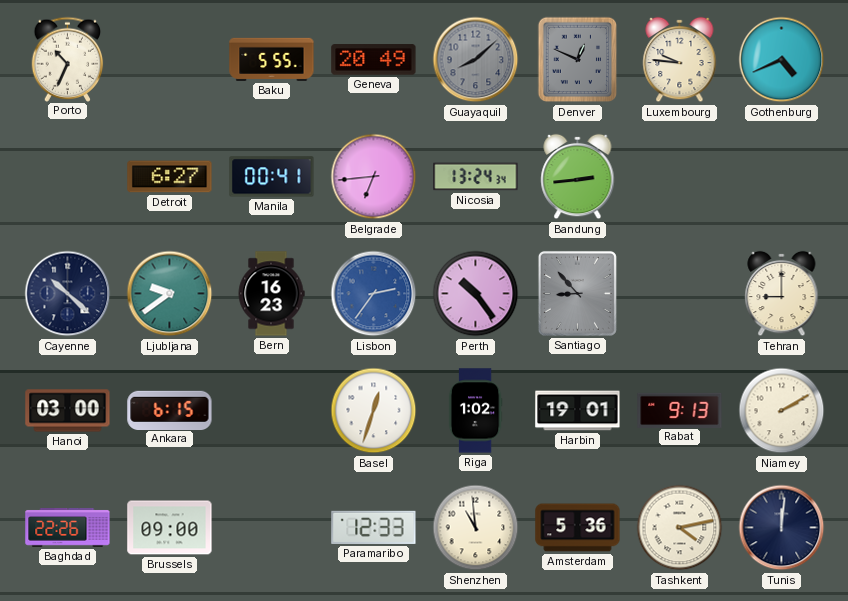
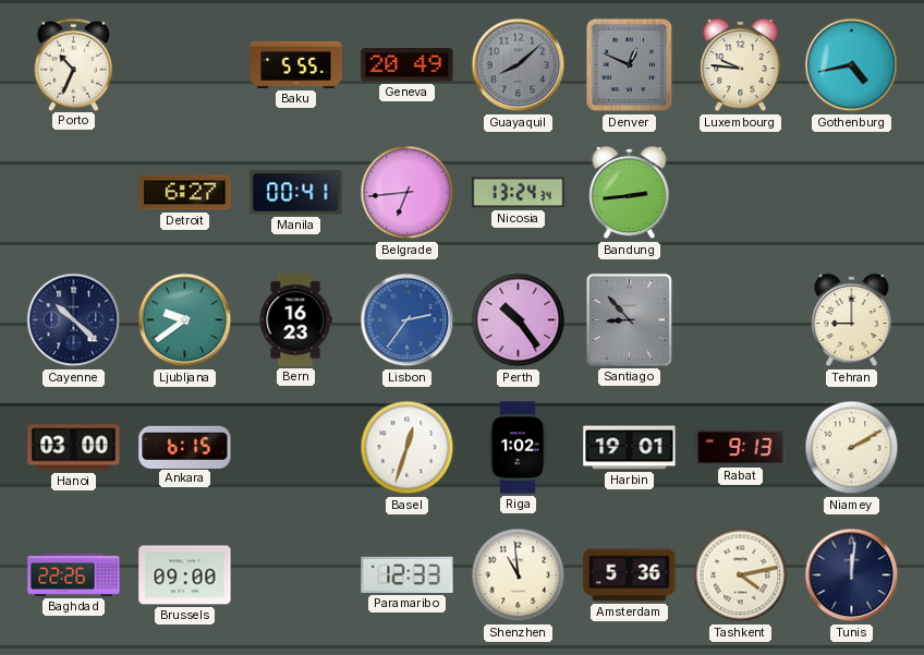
Gothenburg: 4:41 -> 4:43 (852, 65)
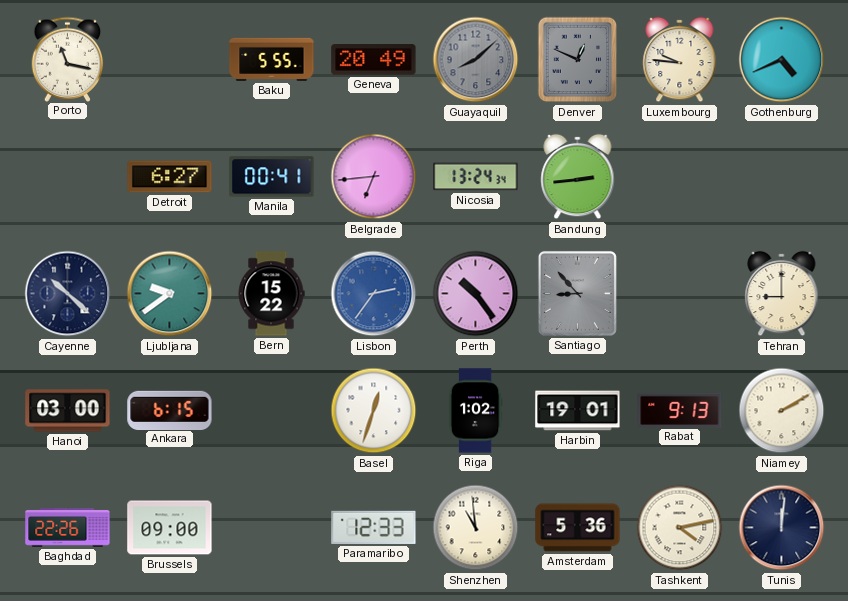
Porto: 10:34 -> 11:17 (68, 59)
Gothenburg: 4:43 -> 4:41 (782, 60)
Bern: 16:23 -> 15:22 (271, 294)
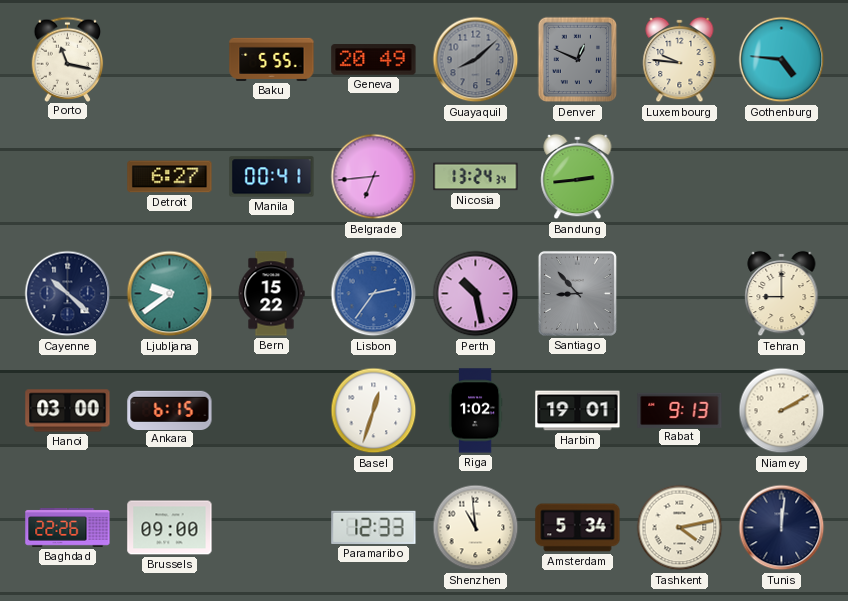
Gothenburg: 4:41 -> 4:46 (782, 60)
Perth: 10:24 -> 10:28 (476, 294)
Amsterdam: 5:36 -> 5:34 (578, 528)
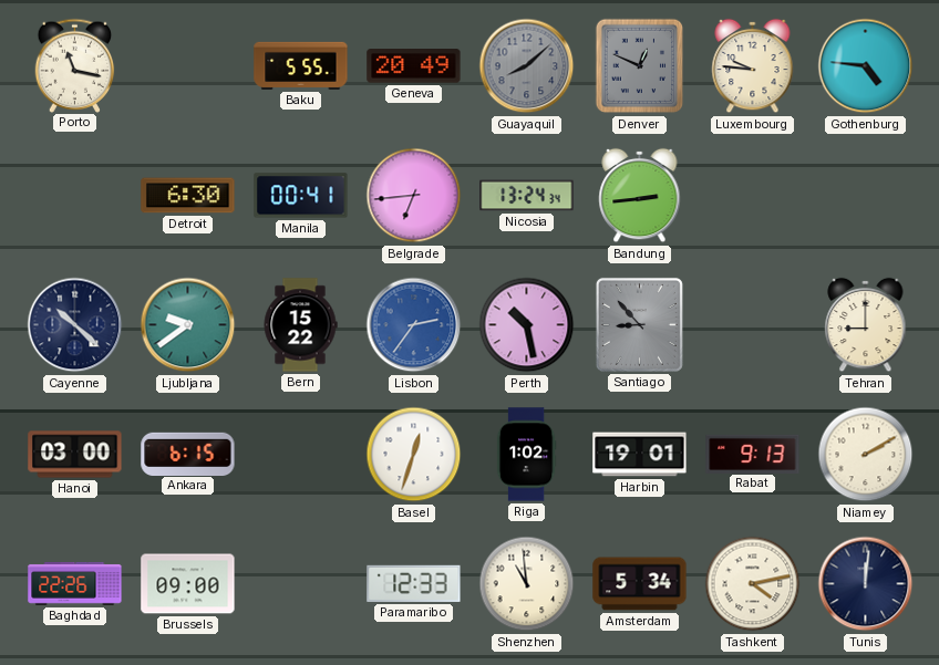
Detroit: 6:27 -> 6:30 (188, 196)
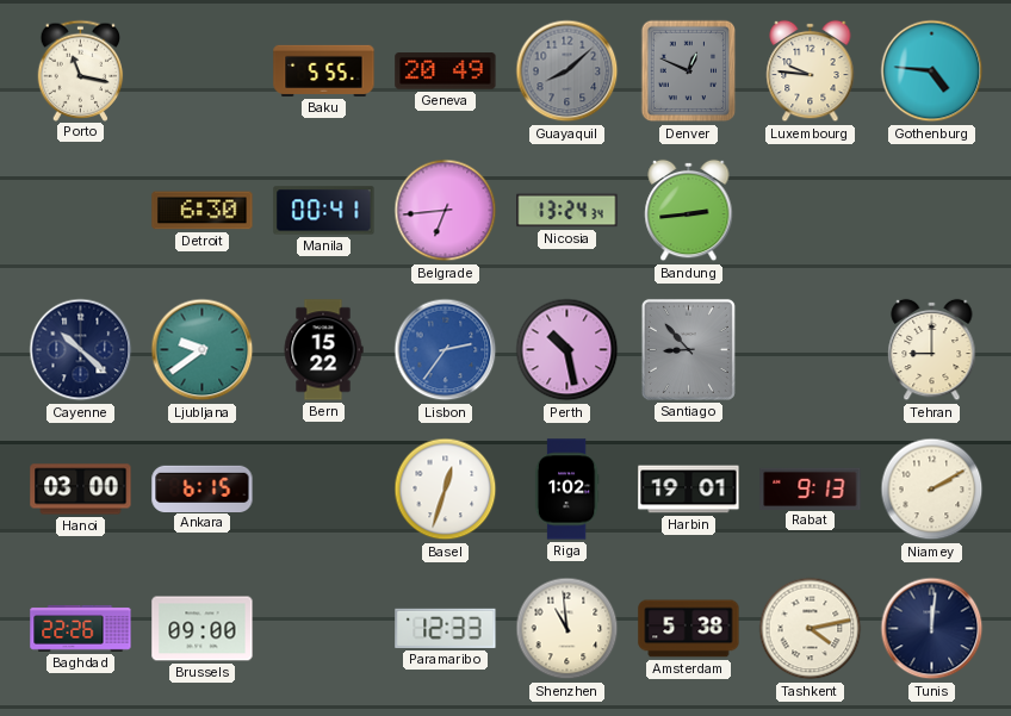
Amsterdam: 5:34 -> 5:38 (689, 629)
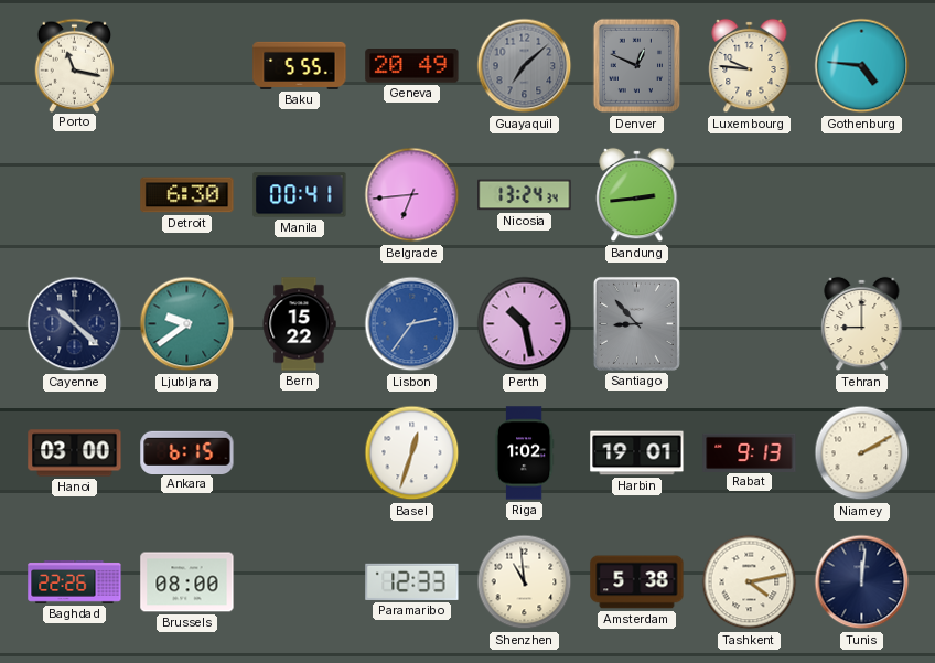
Guayaquil: 8:08 -> 7:08 (525, 66)
Brussels: 09:00 -> 08:00 (187, 582)
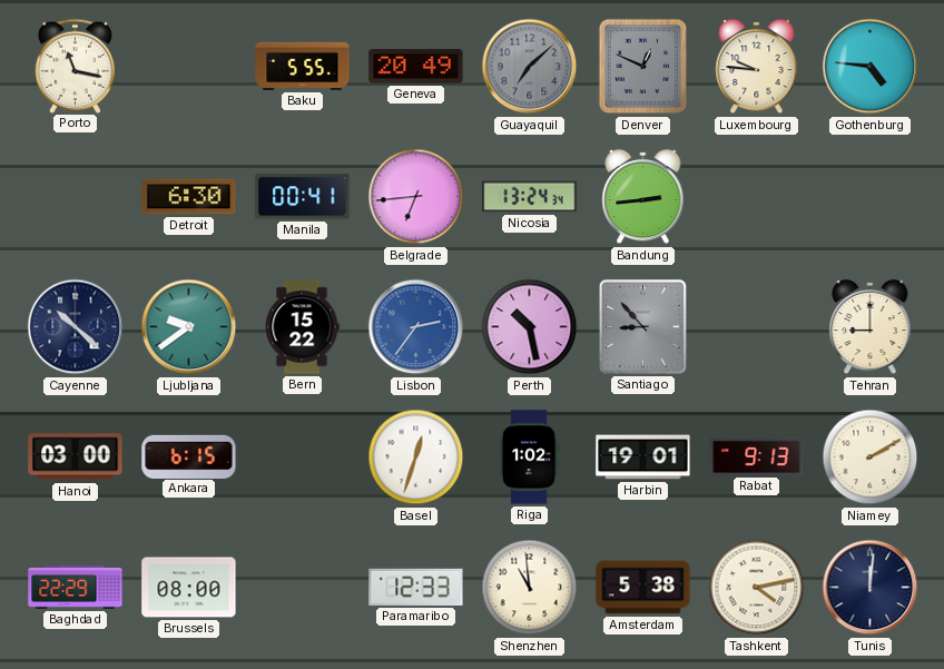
Baghdad: 22:26 -> 22:29 (76, 587)
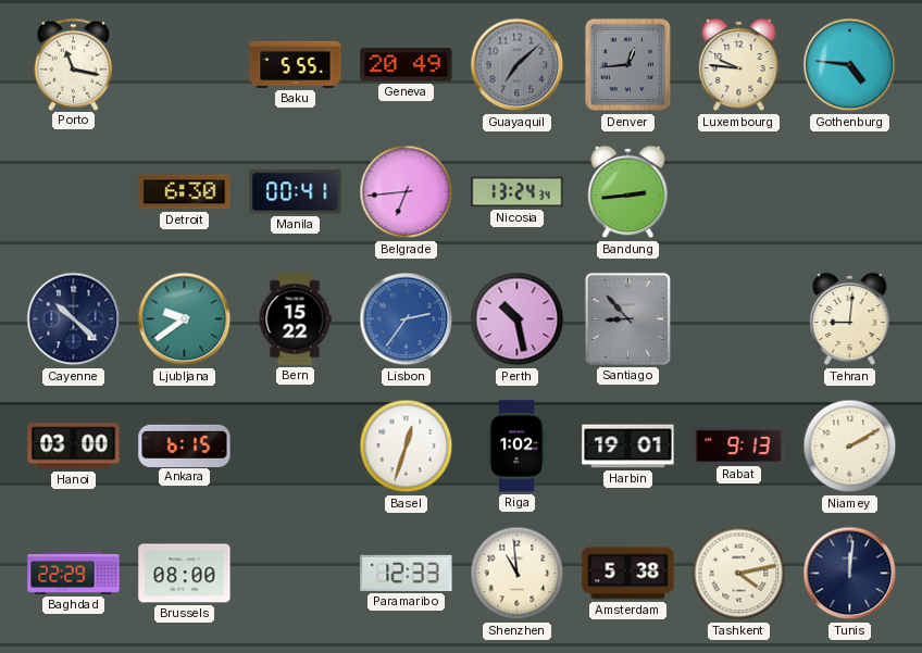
Denver: 12:49 -> 12:44 (628, 65)
Tehran: 9:00 -> 9:01 (850, 319)
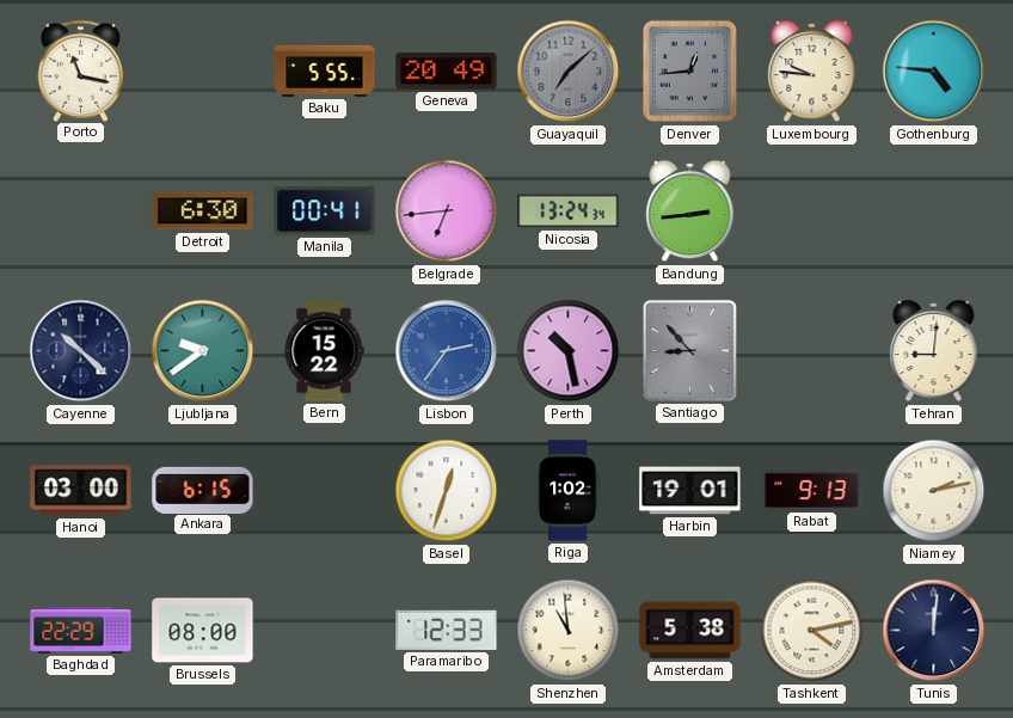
Niamey: 2:10 -> 2:13 (934, 491)
